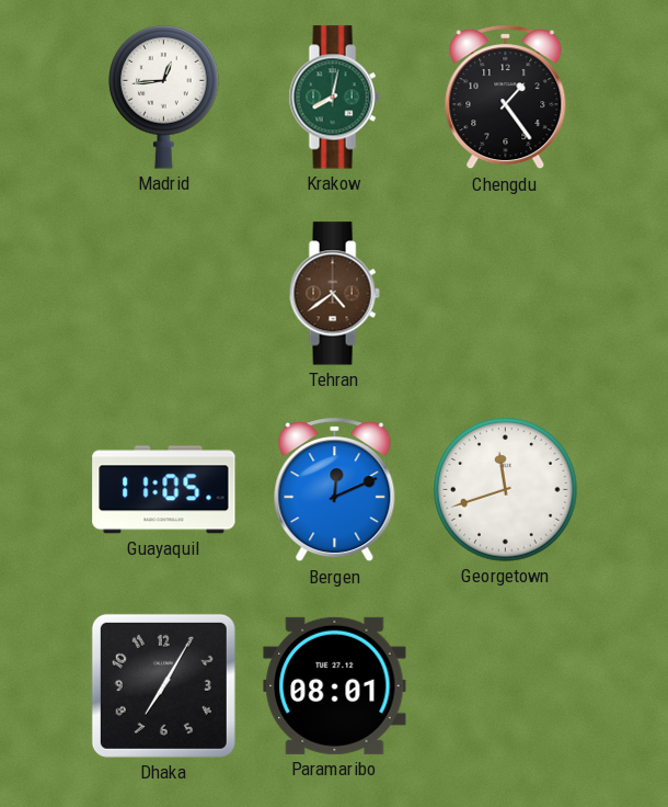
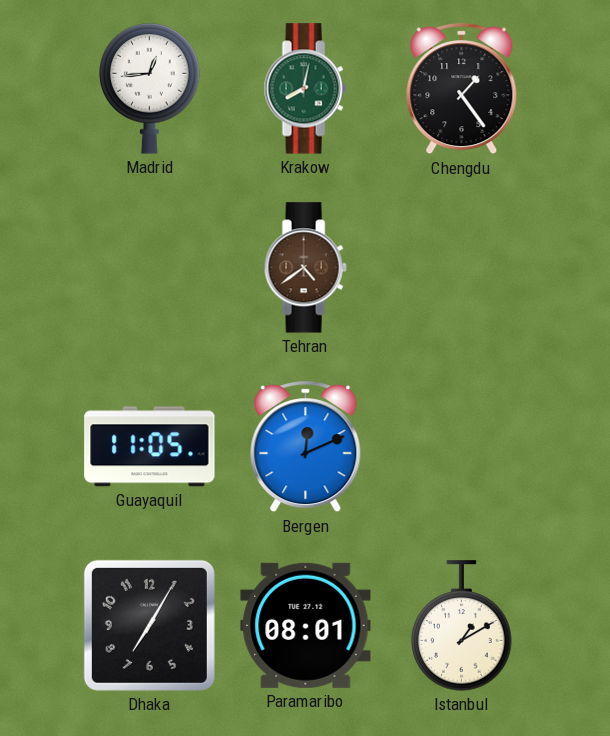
Georgetown: 11:42 -> none (506, 490)
Istanbul: none -> 1:10 (462, 626)
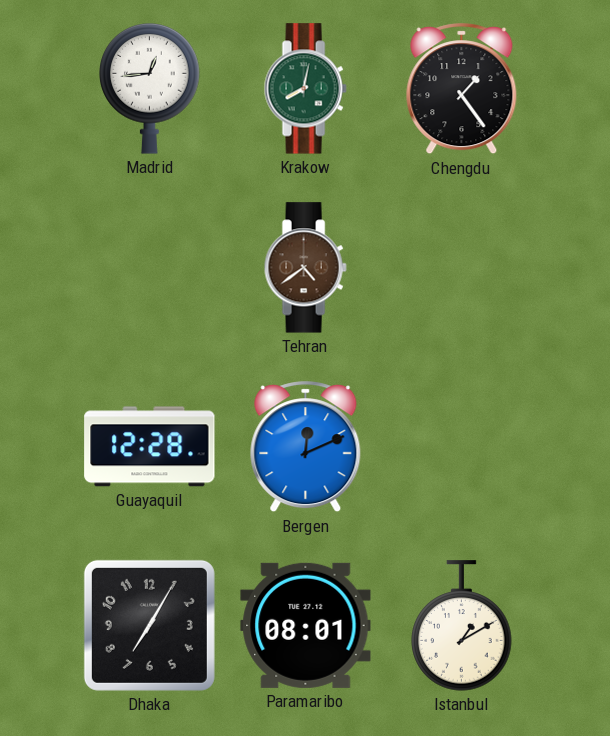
Guayaquil: 11:05 -> 12:28 (150, 447)
